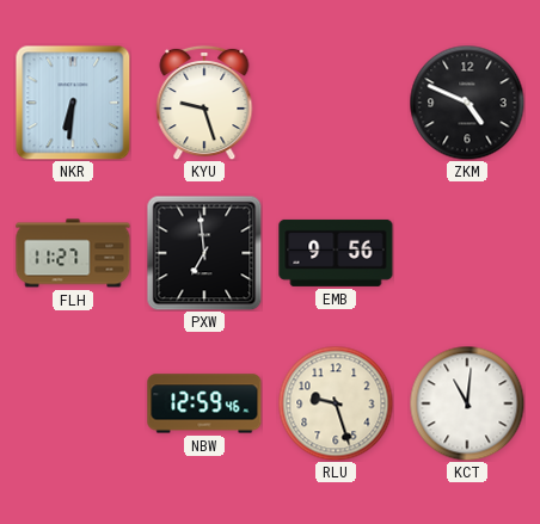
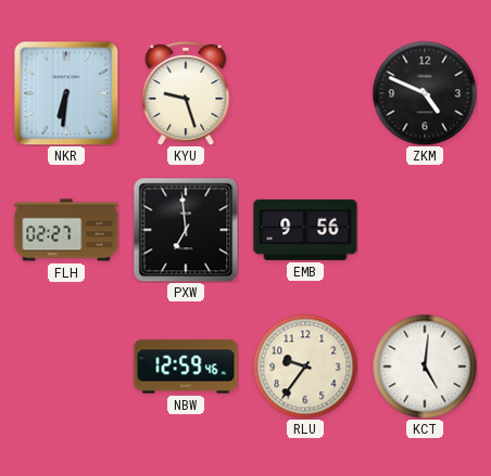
FLH: 11:27 -> 02:27 (66, 230)
RLU: 9:27 -> 9:36 (305, 366)
KCT: 11:01 -> 5:01 (425, 366)
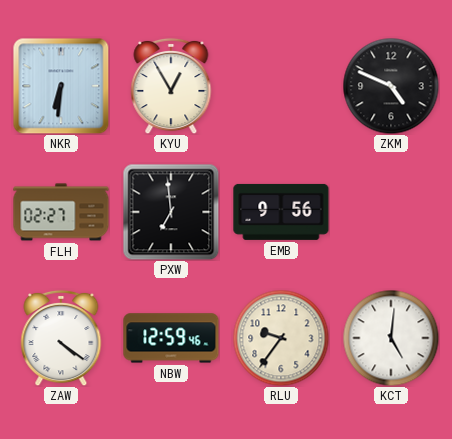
KYU: 9:27 -> 12:55 (171, 86)
ZAW: none -> 4:21 (61, 338)
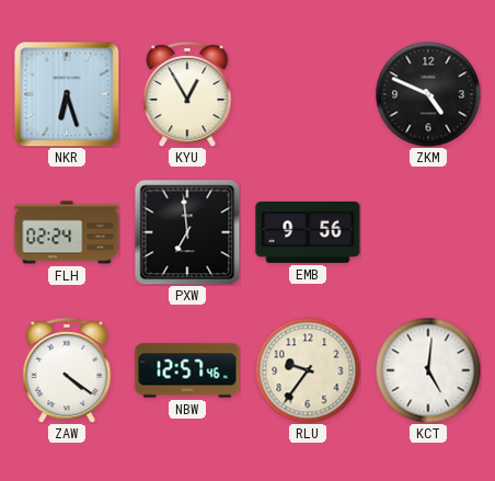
NKR: 6:31 -> 6:27 (67, 94)
FLH: 02:27 -> 02:24 (67, 232)
NBW: 12:59 -> 12:57 (187, 370)
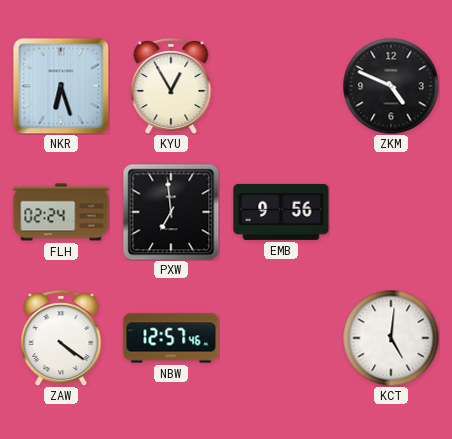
RLU: 9:36 -> none (308, 370)
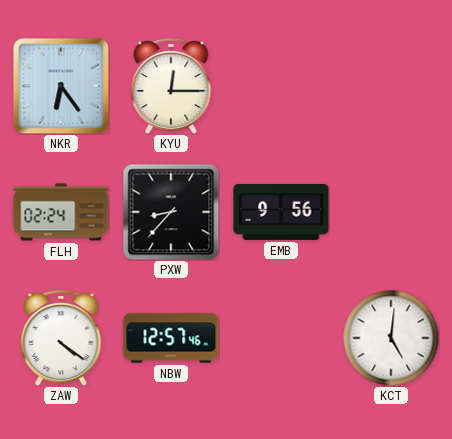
NKR: 6:27 -> 6:24 (61, 86)
KYU: 12:55 -> 12:15 (171, 86)
ZKM: 4:49 -> none (391, 86)
PXW: 6:59 -> 8:37 (171, 212)
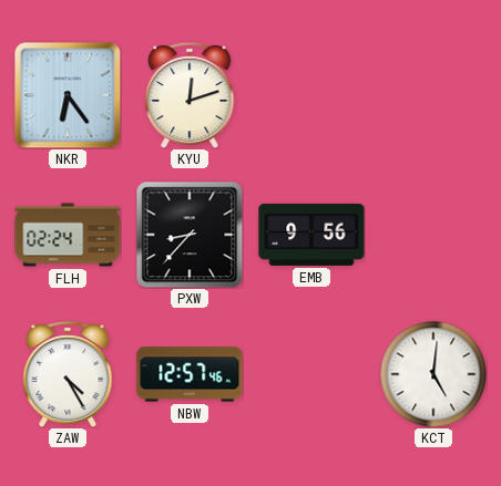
KYU: 12:15 -> 12:12 (190, 95)
ZAW: 4:21 -> 4:25 (68, 374)
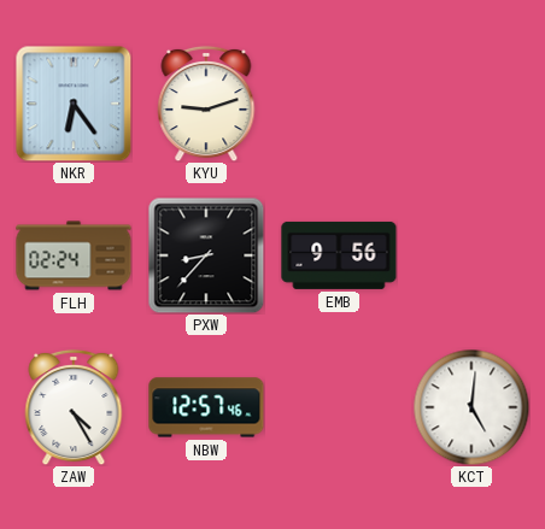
KYU: 12:12 -> 9:12 (206, 104)
